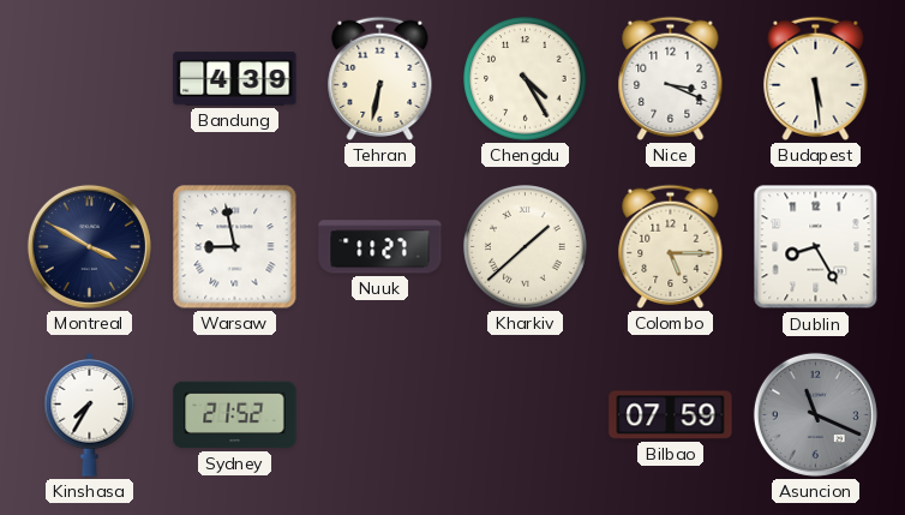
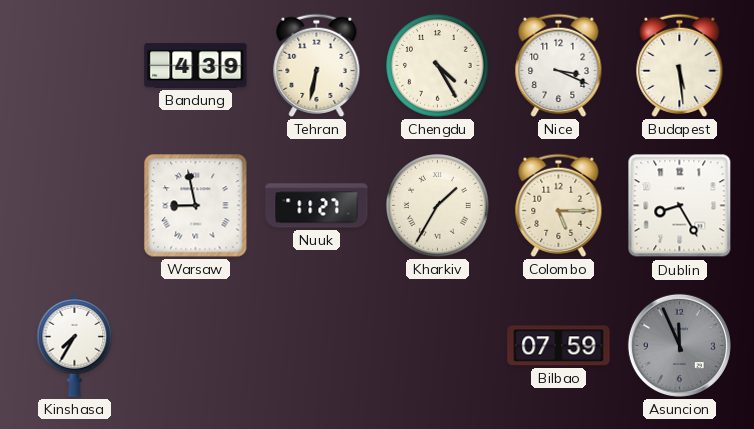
Montreal: 3:50 -> none (89, 246)
Kharkiv: 1:38 -> 1:35 (438, 206)
Sydney: 21:52 -> none (235, 415)
Asuncion: 11:19 -> 11:56 (679, 345)
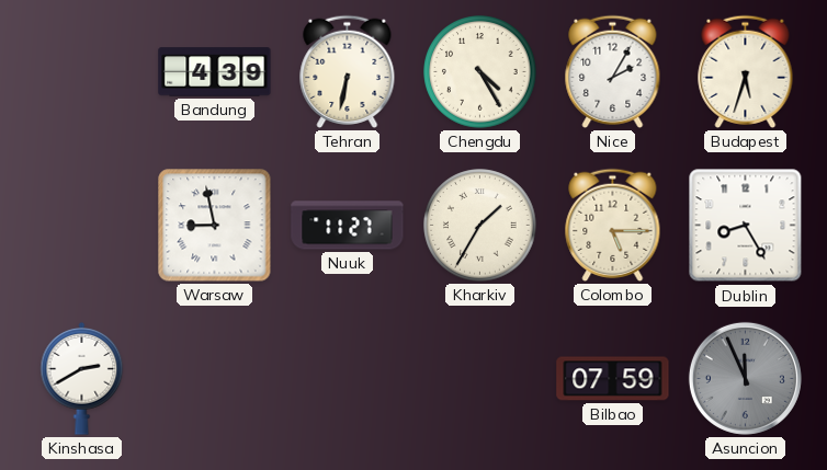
Nice: 3:19 -> 2:05 (613, 71)
Budapest: 5:29 -> 5:33 (746, 71)
Kinshasa: 7:35 -> 2:40 (82, 379)
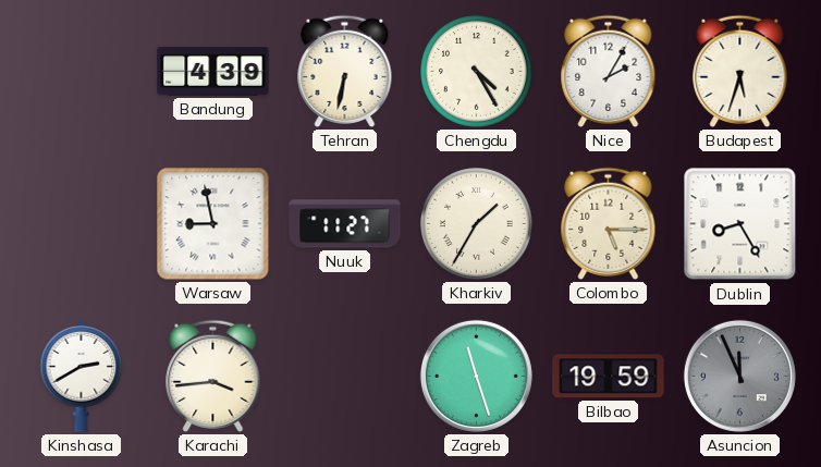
Karachi: none -> 3:44 (213, 376)
Zagreb: none -> 11:27 (476, 376)
Bilbao: 07:59 -> 19:59 (609, 377)
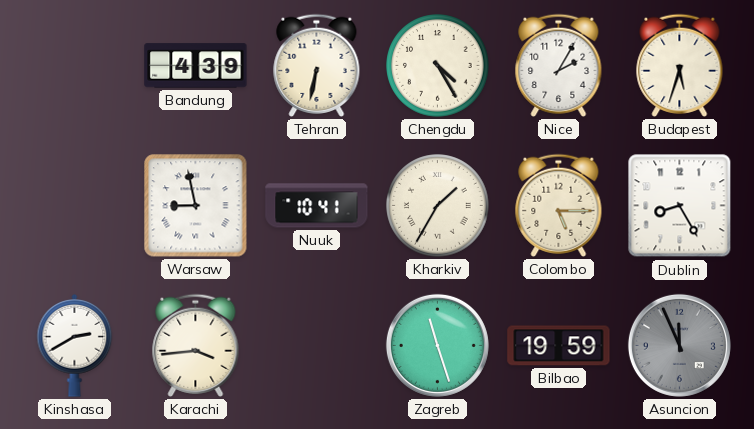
Nuuk: 11:27 -> 10:41 (317, 206)
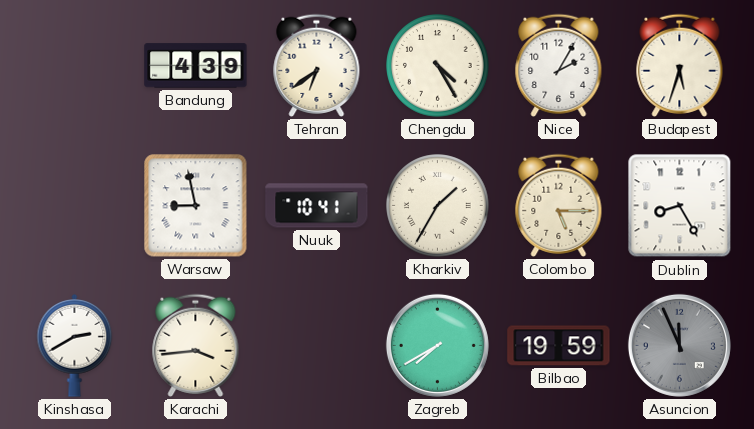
Tehran: 6:32 -> 6:39 (317, 65)
Zagreb: 11:27 -> 7:40 (437, 345)
